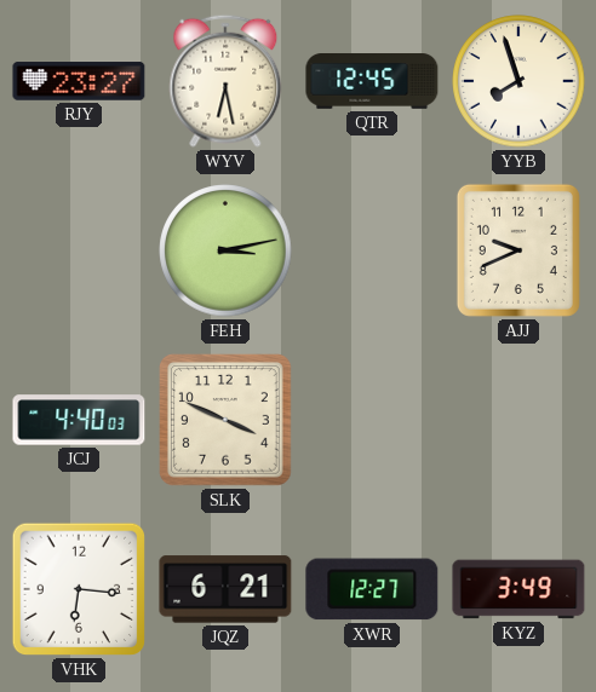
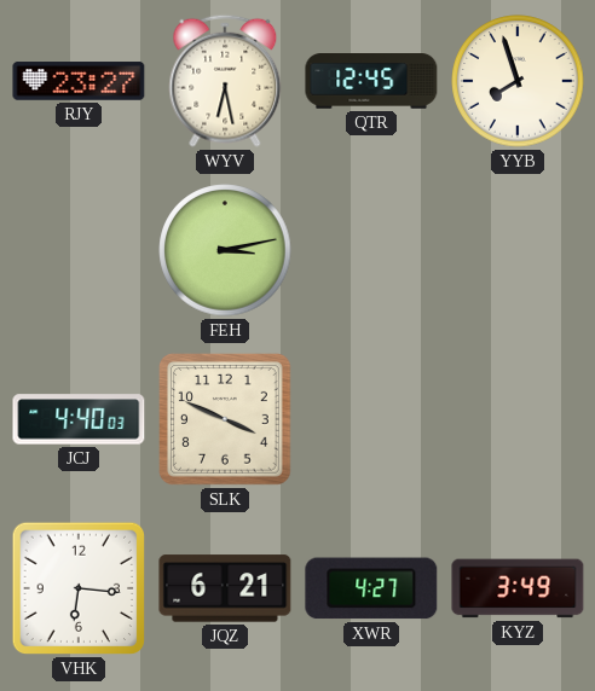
AJJ: 9:41 -> none (518, 250)
XWR: 12:27 -> 4:27 (371, 588)
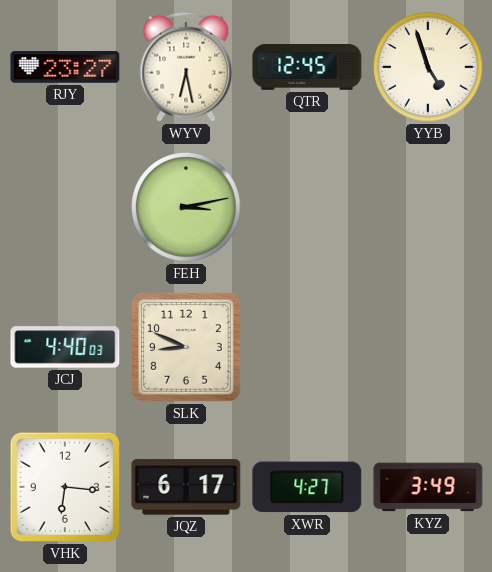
YYB: 7:57 -> 4:57 (428, 67)
SLK: 3:49 -> 8:49 (187, 348)
JQZ: 6:21 -> 6:17 (186, 487)
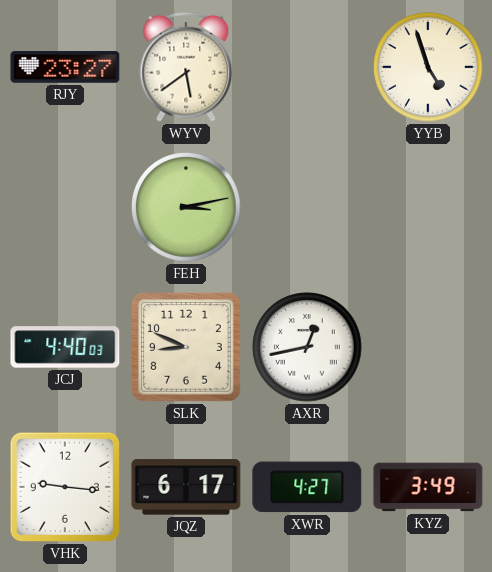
WYV: 6:28 -> 5:39 (186, 67)
QTR: 12:45 -> none (307, 68)
AXR: none -> 12:43 (307, 347)
VHK: 6:16 -> 9:16 (65, 487)
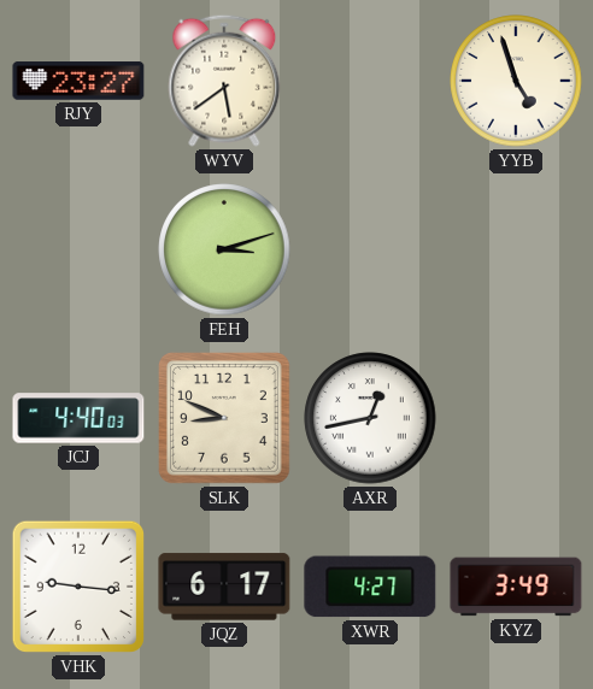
FEH: 3:13 -> 3:12 (224, 249)
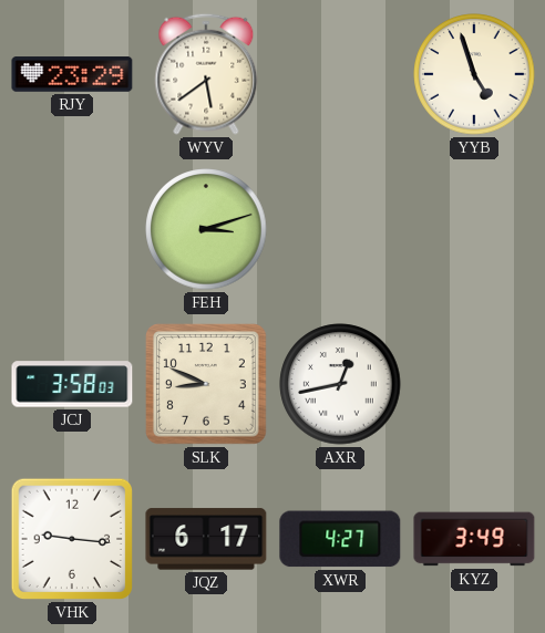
RJY: 23:27 -> 23:29 (72, 74)
JCJ: 4:40 -> 3:58 (72, 384)
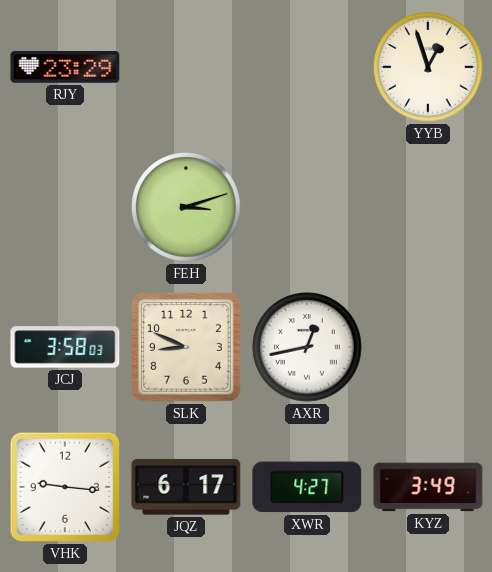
WYV: 5:39 -> none (206, 74)
YYB: 4:57 -> 12:57 (428, 67)
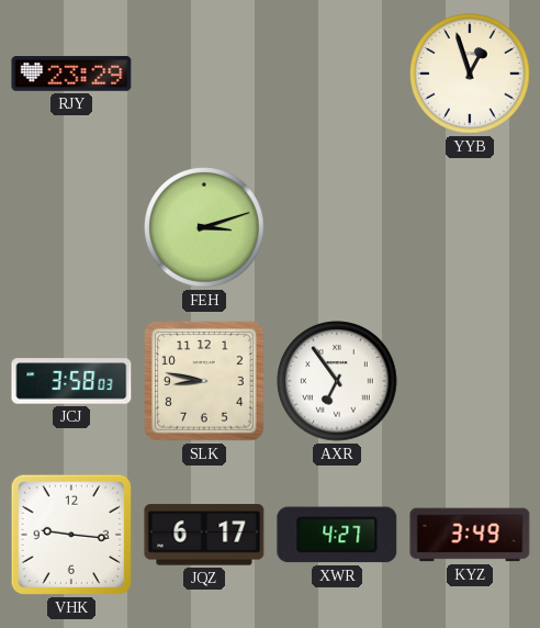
SLK: 8:49 -> 8:47 (205, 382)
AXR: 12:43 -> 6:54 (337, 381)
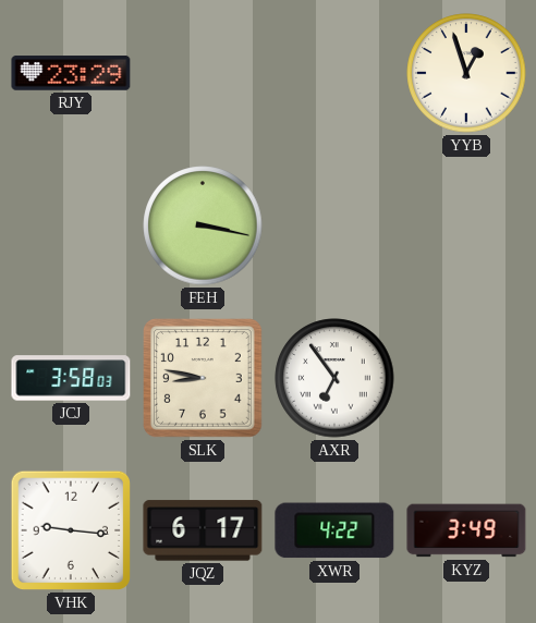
FEH: 3:12 -> 3:17 (203, 225)
XWR: 4:27 -> 4:22 (334, 530)
